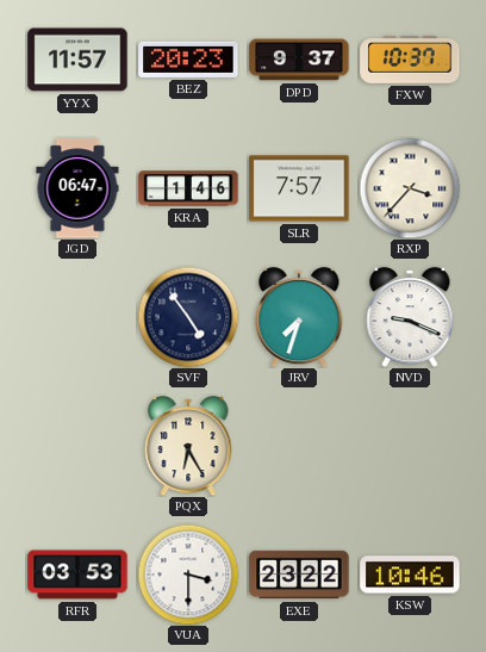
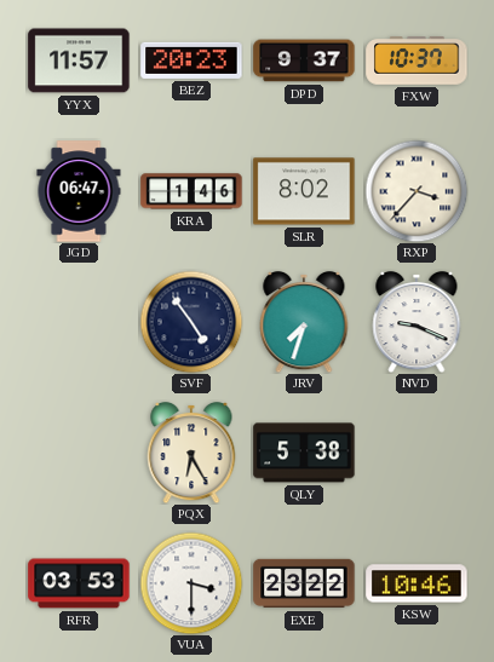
SLR: 7:57 -> 8:02 (304, 191)
QLY: none -> 5:38 (304, 453)
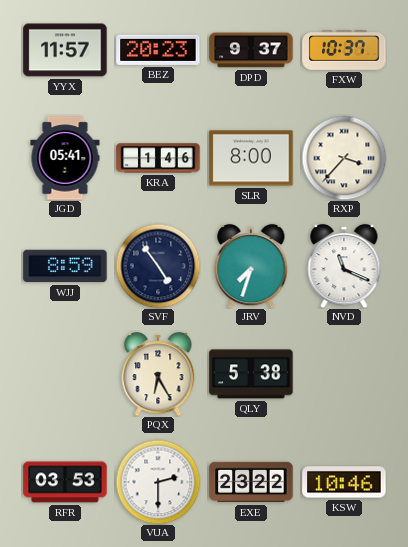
JGD: 06:47 -> 05:41 (65, 158)
SLR: 8:02 -> 8:00 (251, 158)
WJJ: none -> 8:59 (65, 266)
NVD: 9:19 -> 11:19 (344, 266)
VUA: 3:30 -> 2:30 (158, 482)
